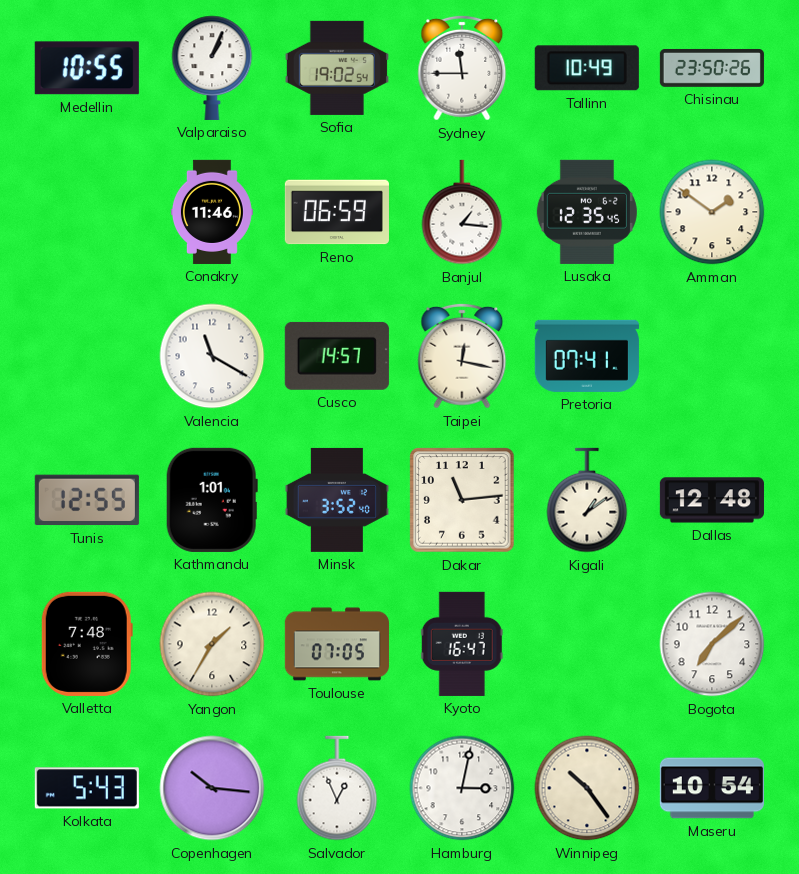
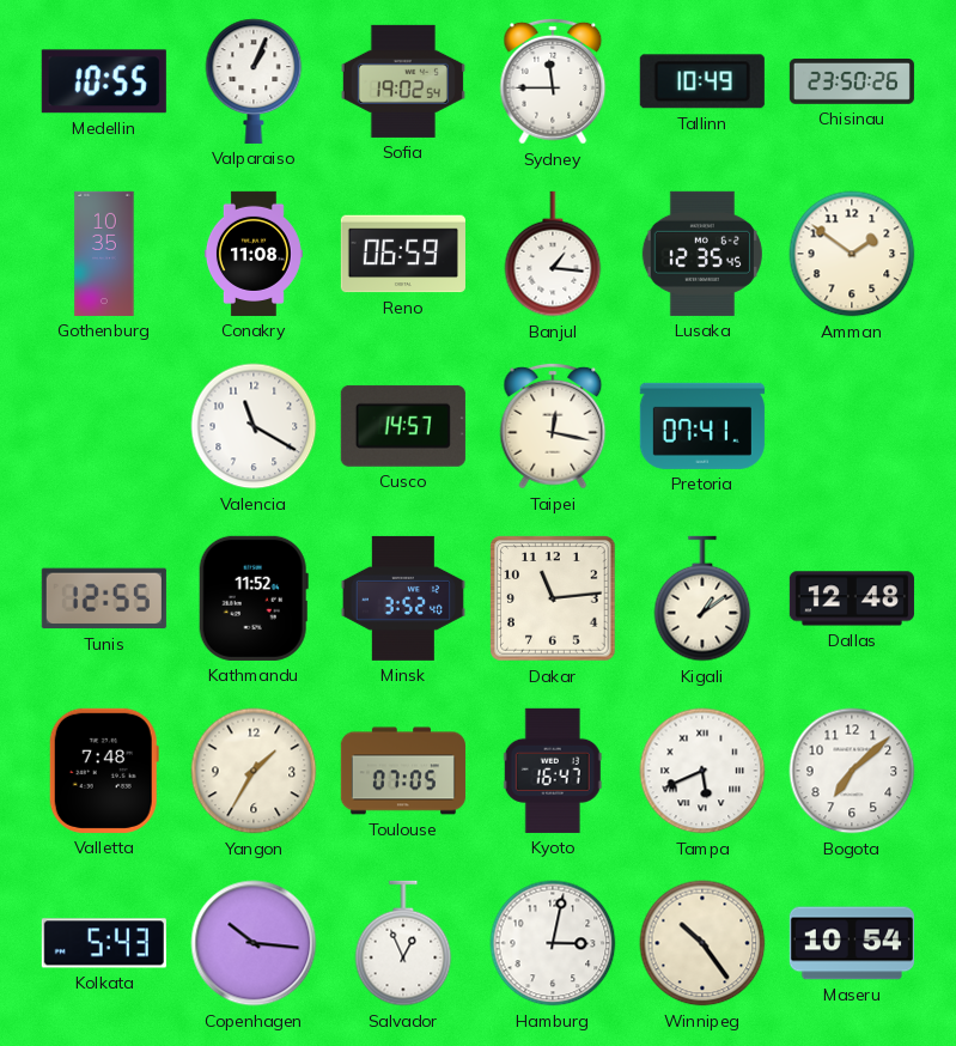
Gothenburg: none -> 10:35 (104, 254)
Conakry: 11:46 -> 11:08 (254, 254)
Kathmandu: 1:01 -> 11:52 (254, 598)
Tampa: none -> 5:41 (702, 771)
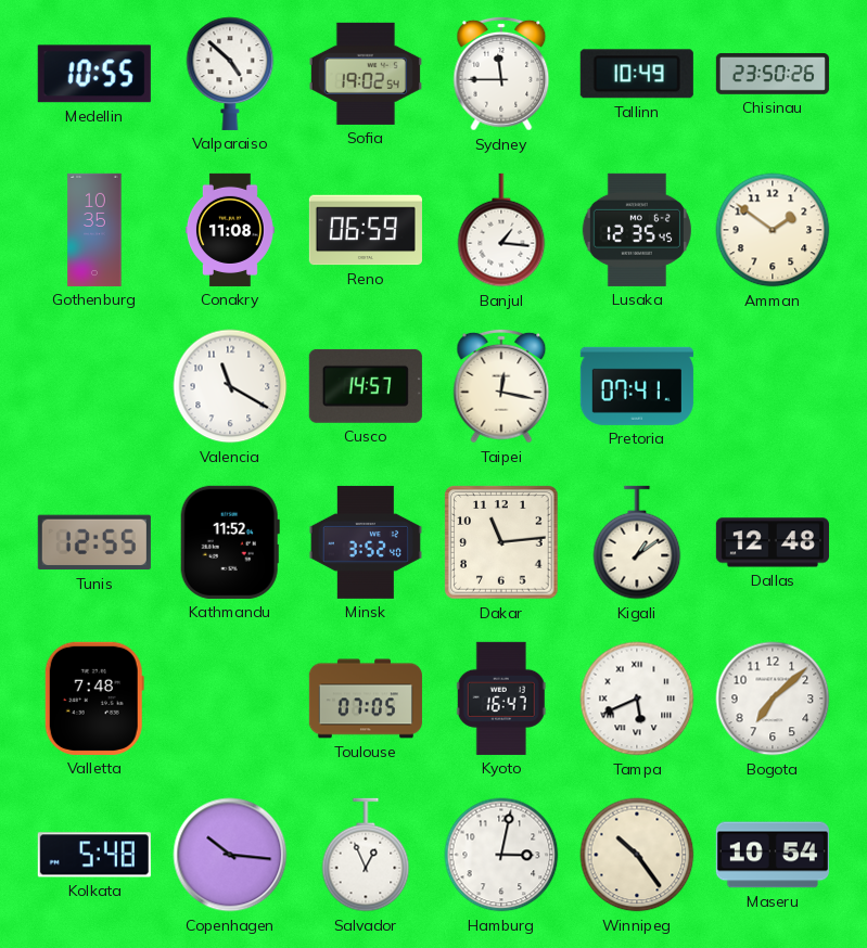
Valparaiso: 1:04 -> 4:52 (230, 74)
Yangon: 1:35 -> none (254, 771)
Kolkata: 5:43 -> 5:48 (94, 855)
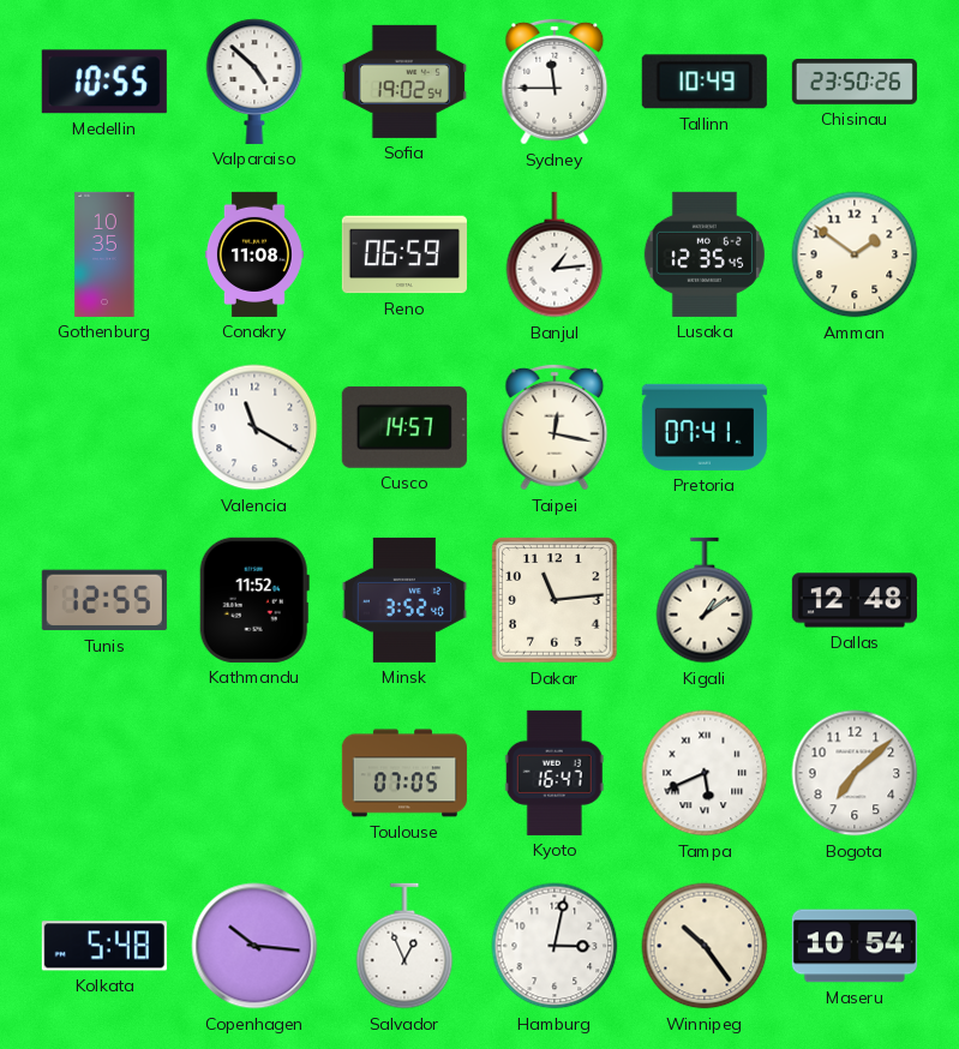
Banjul: 1:16 -> 1:14 (555, 254)
Valletta: 7:48 -> none (94, 699)
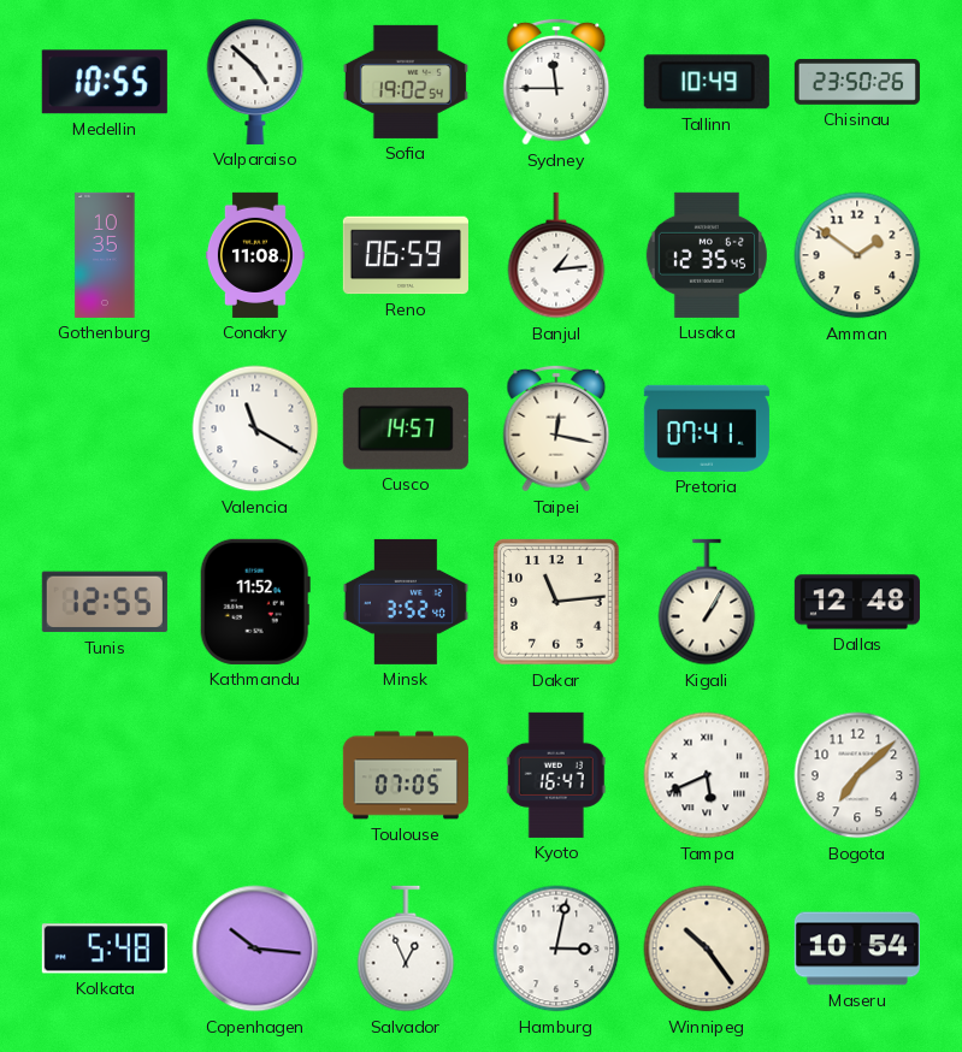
Kigali: 1:09 -> 1:05 (707, 602)
